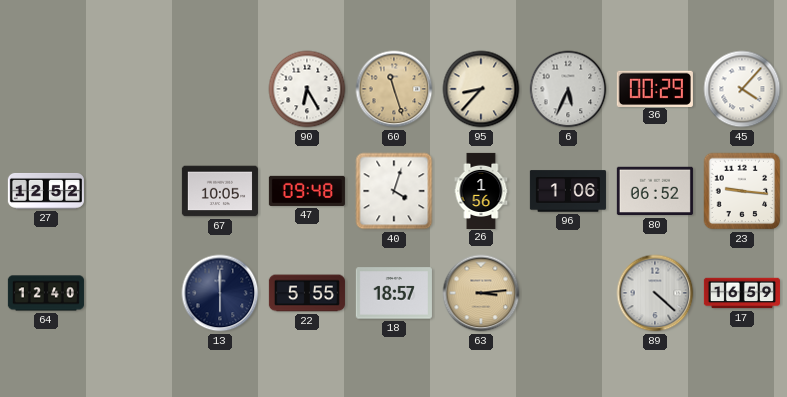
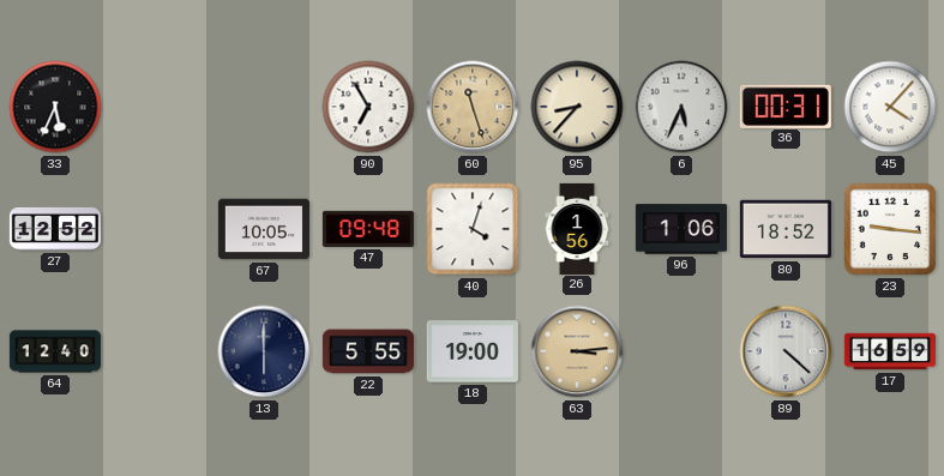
33: none -> 5:34 (55, 107)
90: 6:25 -> 6:55 (368, 107)
36: 00:29 -> 00:31 (786, 106)
80: 06:52 -> 18:52 (786, 229)
18: 18:57 -> 19:00 (473, 351)
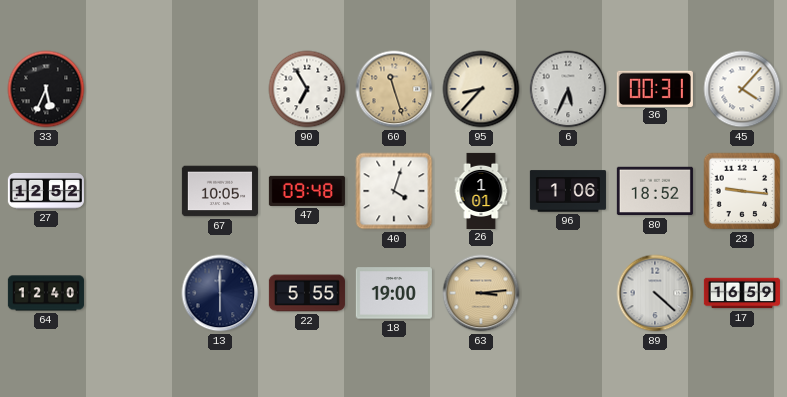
26: 1:56 -> 1:01 (481, 190)
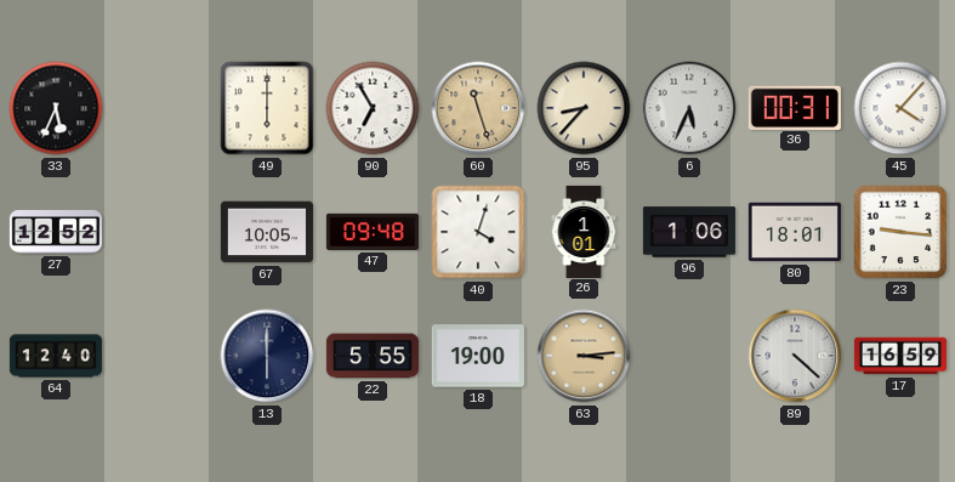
49: none -> 6:00 (267, 108)
80: 18:52 -> 18:01 (795, 232)
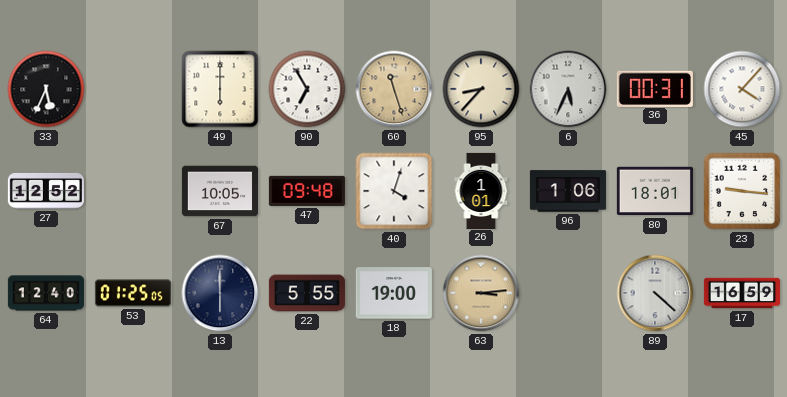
53: none -> 01:25 (133, 293)
